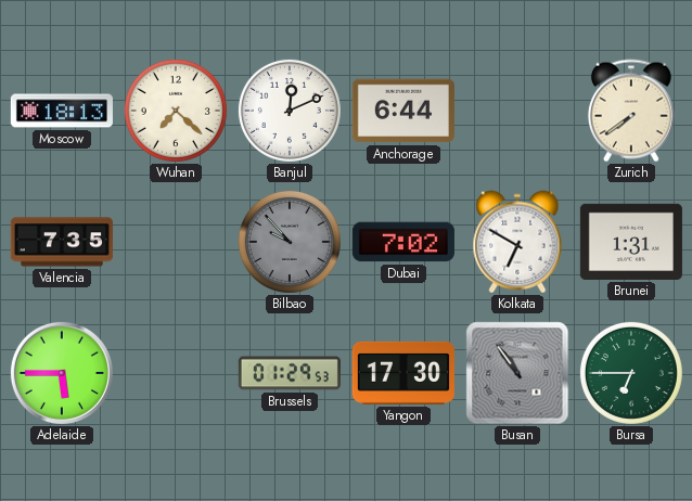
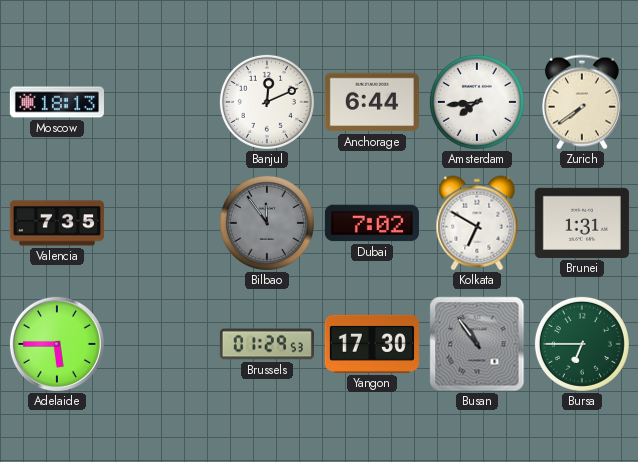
Wuhan: 7:22 -> none (176, 111)
Amsterdam: none -> 7:44 (477, 102)
Bilbao: 9:53 -> 11:54 (267, 223)
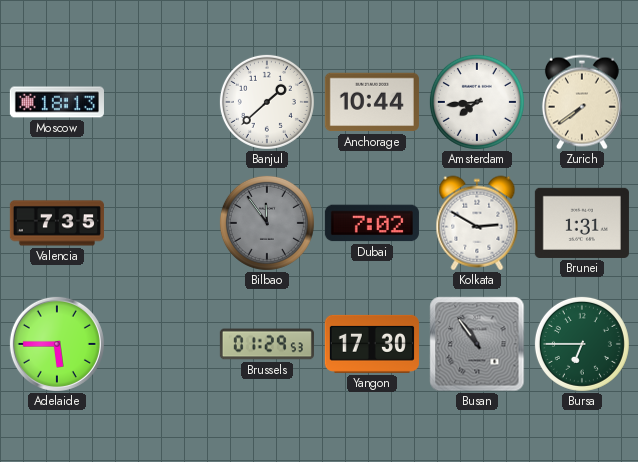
Banjul: 12:11 -> 1:38 (267, 102)
Anchorage: 6:44 -> 10:44 (372, 102)
Kolkata: 6:50 -> 2:50 (477, 223)
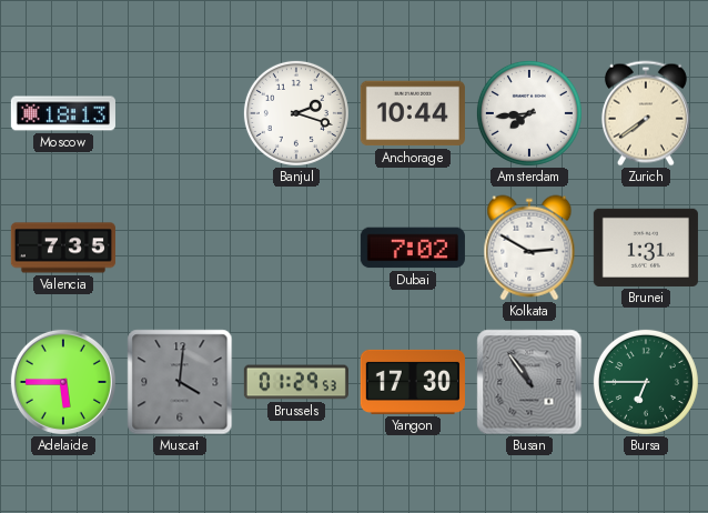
Banjul: 1:38 -> 2:18 (296, 113)
Bilbao: 11:54 -> none (267, 223)
Muscat: none -> 4:01 (180, 382)
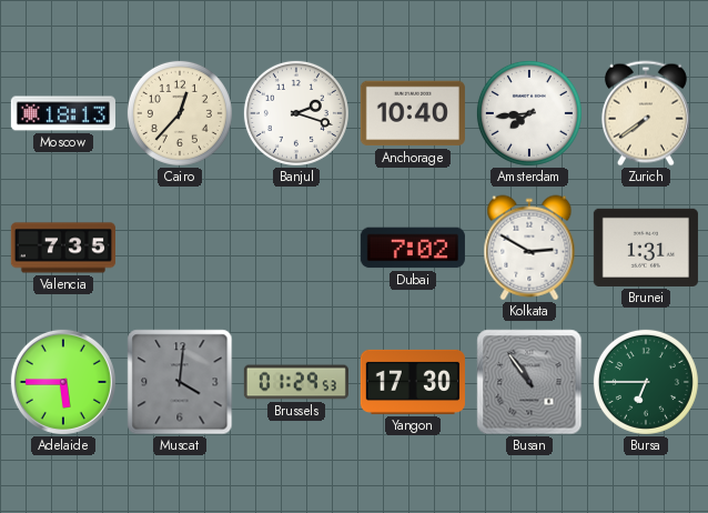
Cairo: none -> 12:37 (180, 113)
Anchorage: 10:44 -> 10:40 (413, 113)
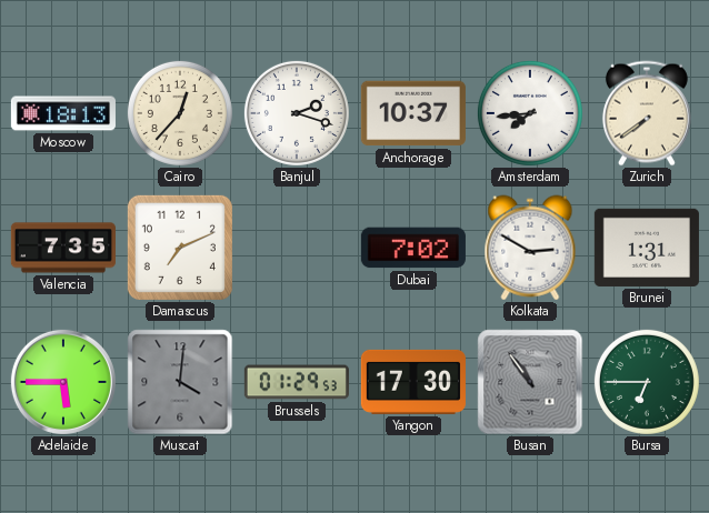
Anchorage: 10:40 -> 10:37 (413, 113)
Damascus: none -> 7:11 (180, 248)
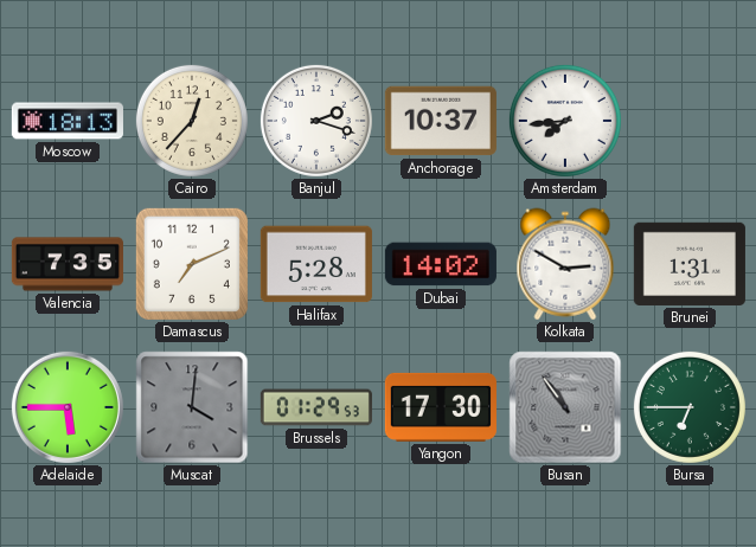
Zurich: 7:39 -> none (647, 113)
Halifax: none -> 5:28 (316, 264)
Dubai: 7:02 -> 14:02 (441, 264)
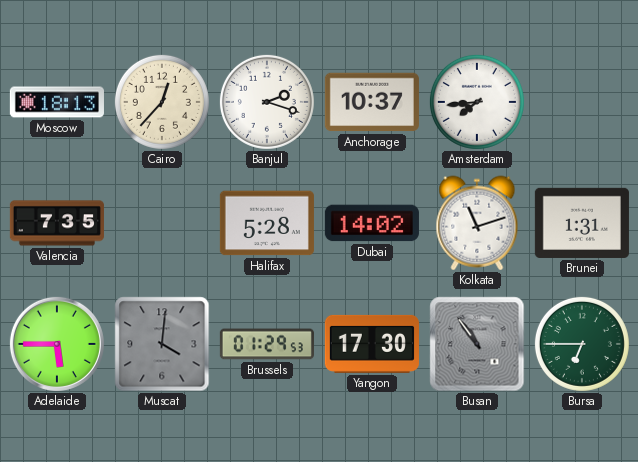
Damascus: 7:11 -> none (192, 264)
Kolkata: 2:50 -> 11:12 (477, 223)
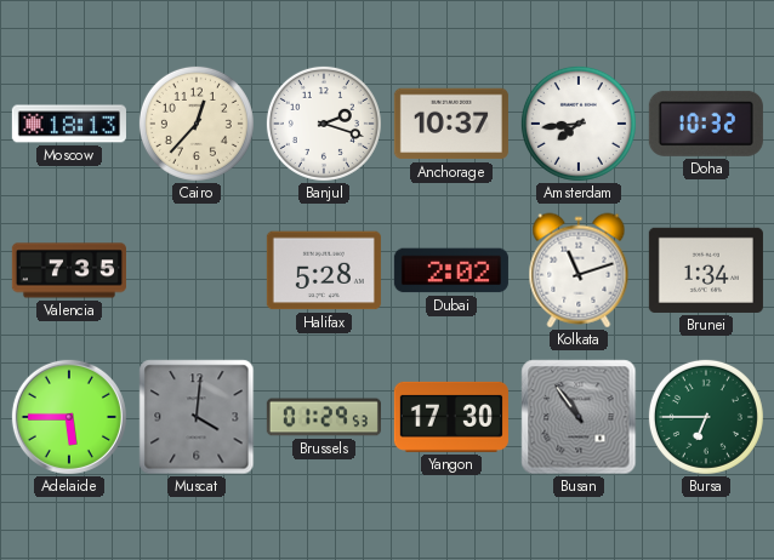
Doha: none -> 10:32 (706, 124)
Dubai: 14:02 -> 2:02 (451, 270)
Brunei: 1:31 -> 1:34 (706, 270)
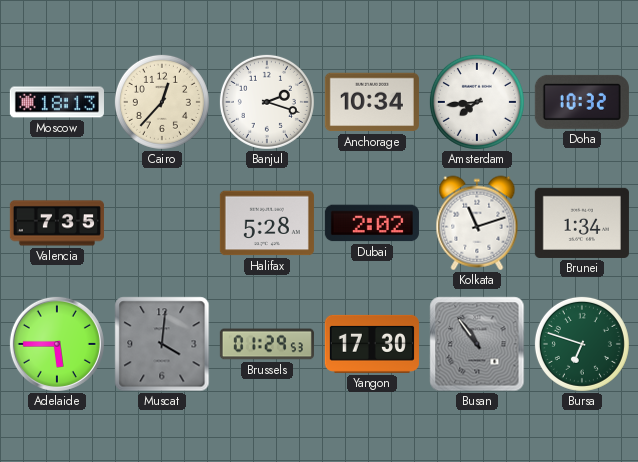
Anchorage: 10:37 -> 10:34 (372, 102)
Bursa: 6:45 -> 6:48 (582, 344)
